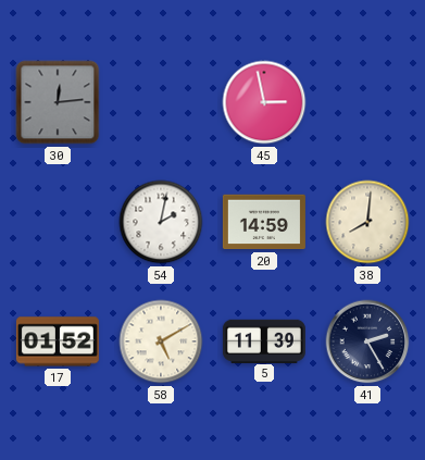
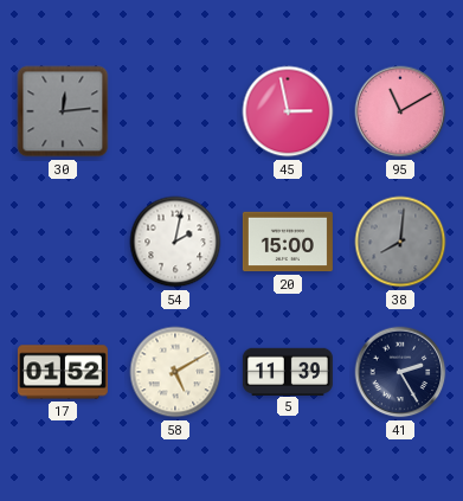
95: none -> 11:10 (400, 111)
20: 14:59 -> 15:00 (288, 242)
38 dial: cream -> grey (400, 242)
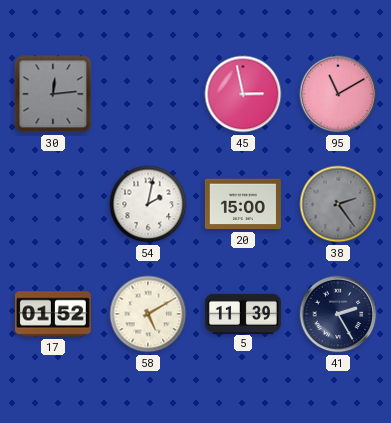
38: 8:01 -> 2:24 (338, 204)
